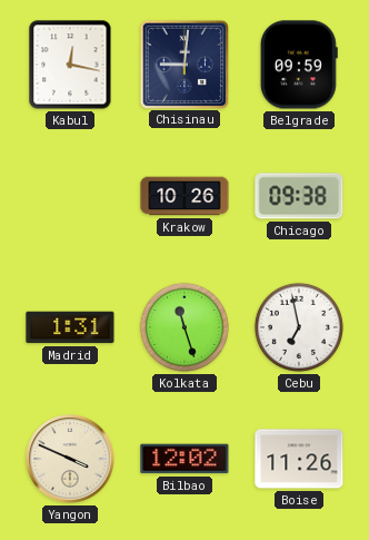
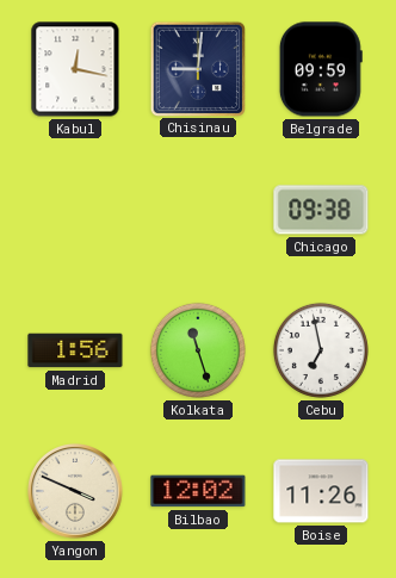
Krakow: 10:26 -> none (184, 196)
Madrid: 1:31 -> 1:56 (75, 350)
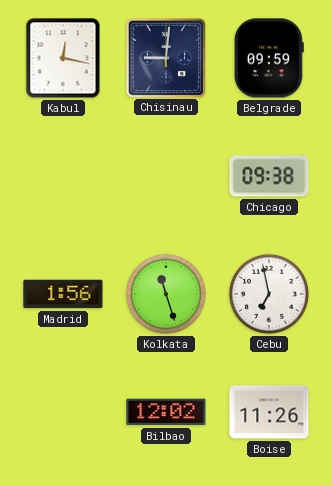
Yangon: 3:49 -> none (76, 492)
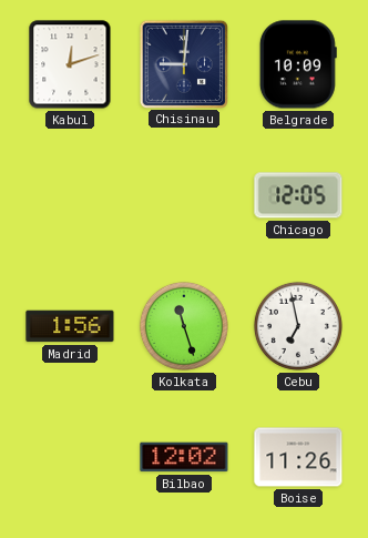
Kabul: 12:17 -> 12:12 (70, 64)
Belgrade: 09:59 -> 10:09 (298, 64)
Chicago: 09:38 -> 12:05 (298, 195)
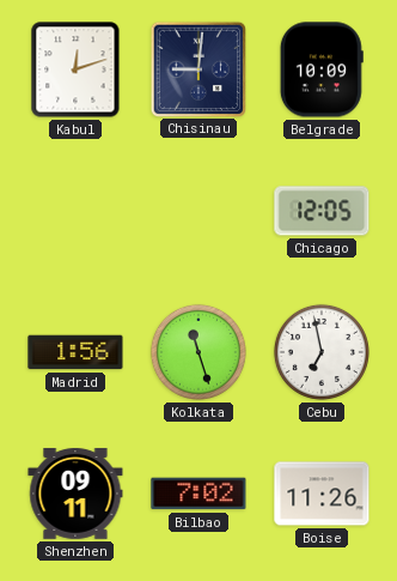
Shenzhen: none -> 09:11 (75, 494)
Bilbao: 12:02 -> 7:02 (198, 494)
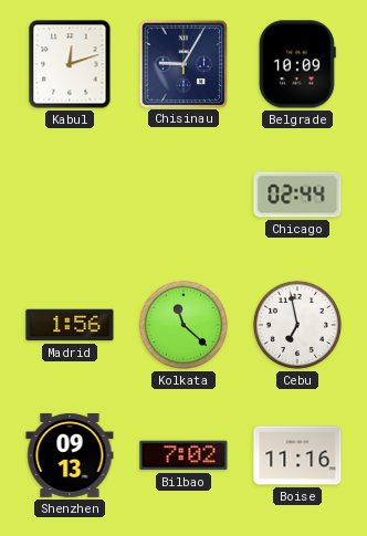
Chisinau: 9:01 -> 9:05 (182, 63)
Chicago: 12:05 -> 02:44 (297, 195)
Kolkata: 11:27 -> 11:22 (183, 325)
Shenzhen: 09:11 -> 09:13 (70, 455)
Boise: 11:26 -> 11:16 (297, 455)
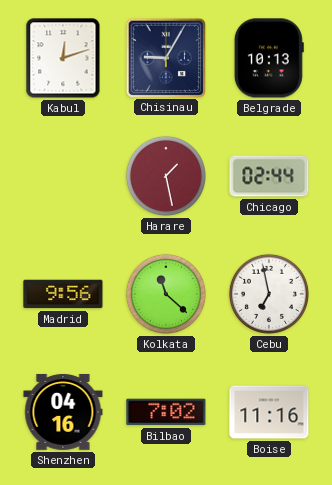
Belgrade: 10:09 -> 10:13 (269, 58)
Harare: none -> 1:28 (166, 176)
Madrid: 1:56 -> 9:56 (63, 294)
Shenzhen: 09:13 -> 04:16 (63, 412)
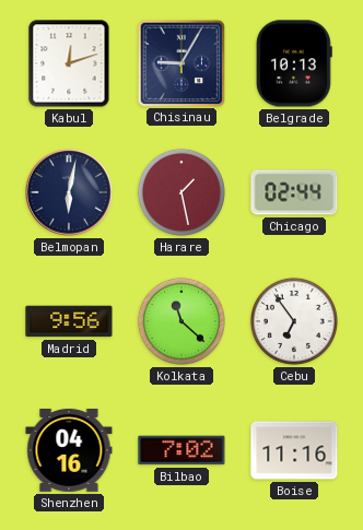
Belmopan: none -> 6:02 (70, 193)
Cebu: 6:58 -> 6:54 (294, 321)
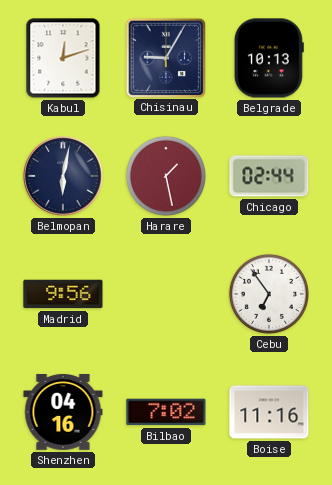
Kolkata: 11:22 -> none (181, 321)
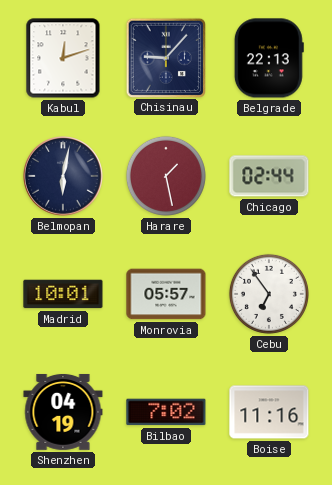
Chisinau: 9:05 -> 9:07 (165, 57)
Belgrade: 10:13 -> 22:13 (269, 58)
Madrid: 9:56 -> 10:01 (63, 294)
Monrovia: none -> 05:57 (166, 294)
Shenzhen: 04:16 -> 04:19 (63, 412)
